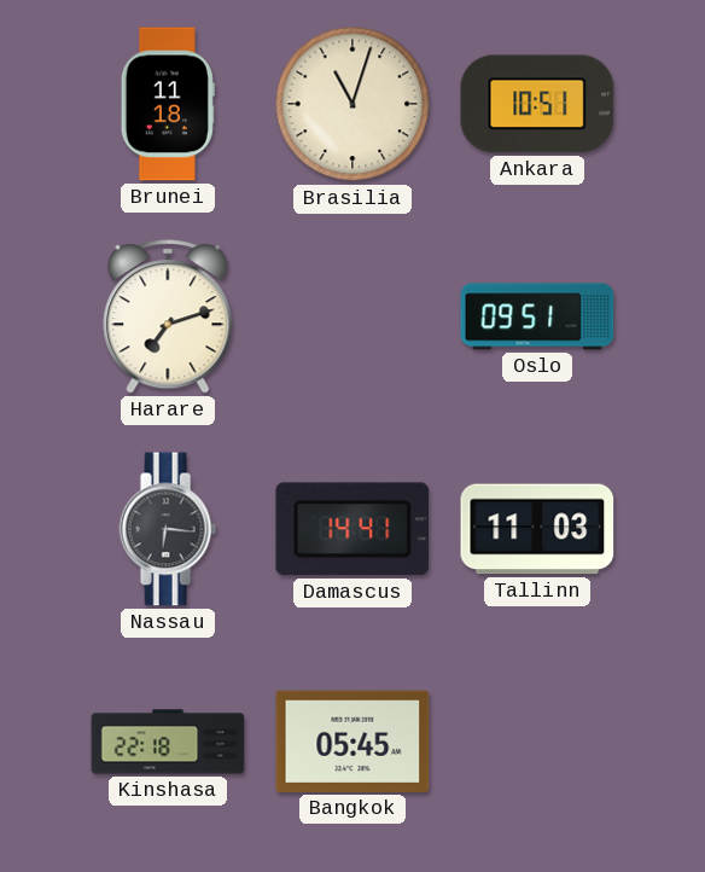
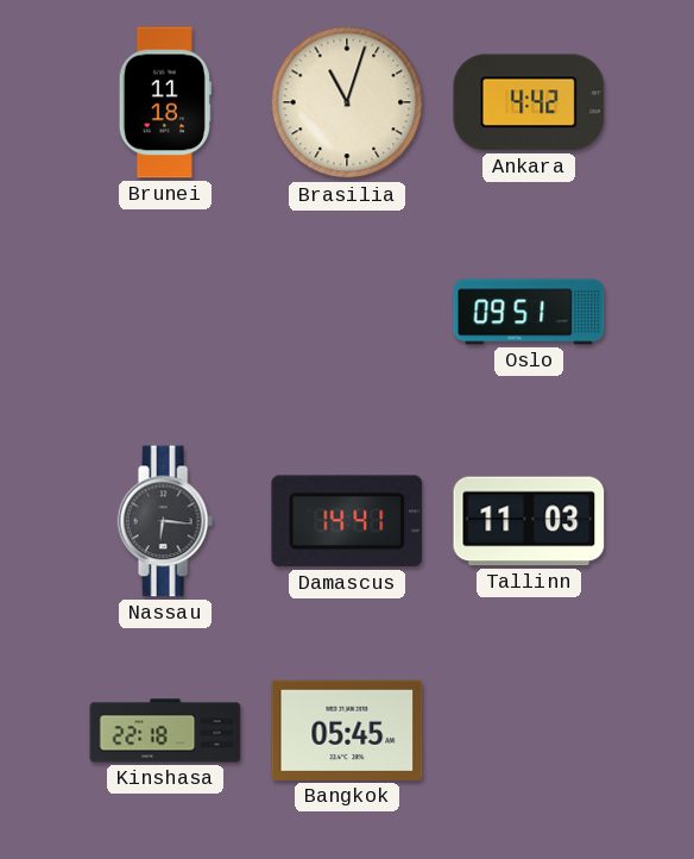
Ankara: 10:51 -> 4:42 (529, 102)
Harare: 7:12 -> none (168, 316)
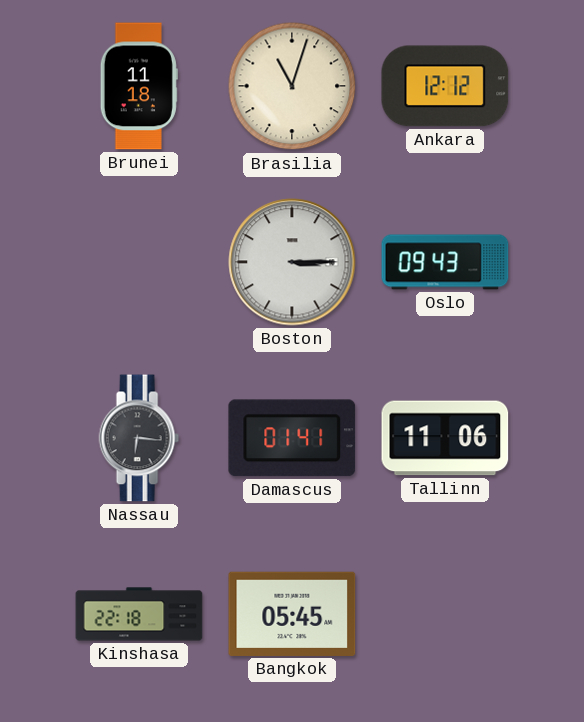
Ankara: 4:42 -> 12:12 (445, 86)
Boston: none -> 3:15 (292, 262)
Oslo: 09:51 -> 09:43 (445, 262)
Damascus: 14:41 -> 01:41 (292, 438)
Tallinn: 11:03 -> 11:06 (445, 438)
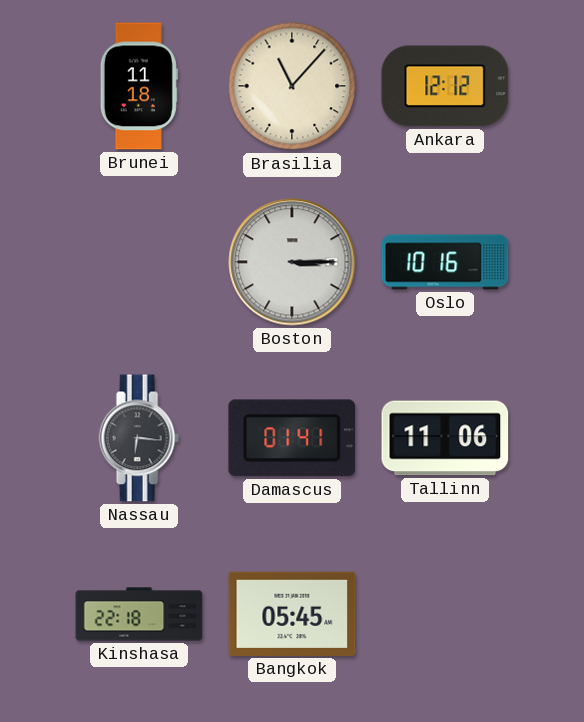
Brasilia: 11:03 -> 11:07 (292, 86)
Oslo: 09:43 -> 10:16 (445, 262)
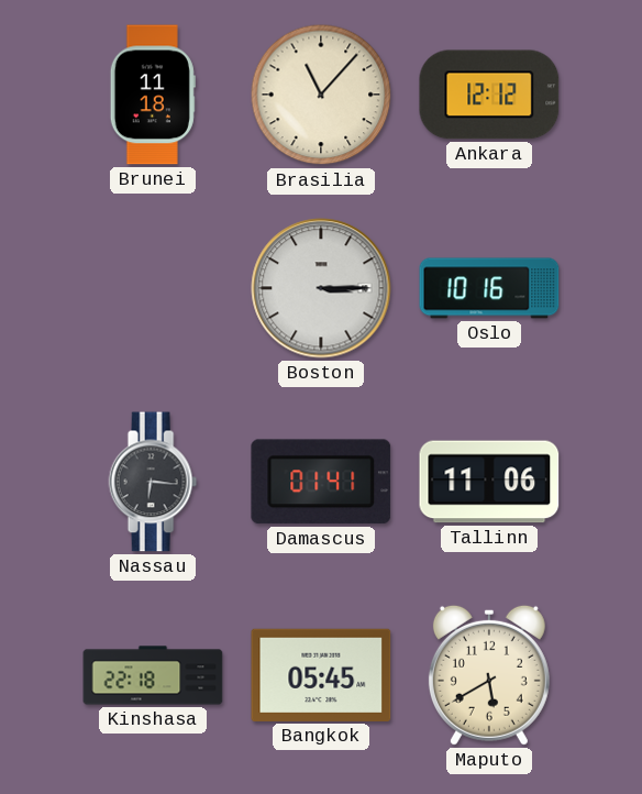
Maputo: none -> 5:40 (489, 675)
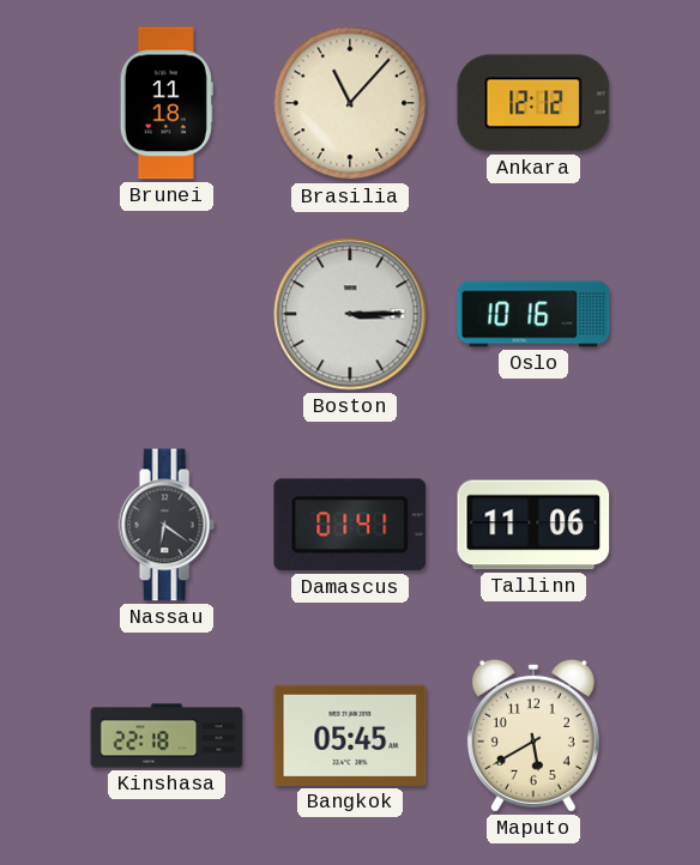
Nassau: 6:16 -> 6:21 (167, 525)
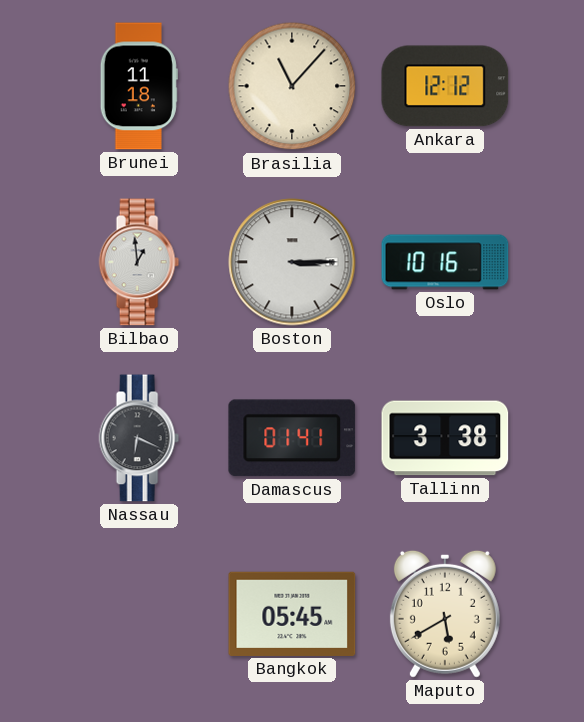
Bilbao: none -> 12:59 (139, 262)
Nassau: 6:21 -> 6:19 (139, 438)
Tallinn: 11:06 -> 3:38 (445, 438)
Kinshasa: 22:18 -> none (167, 736)
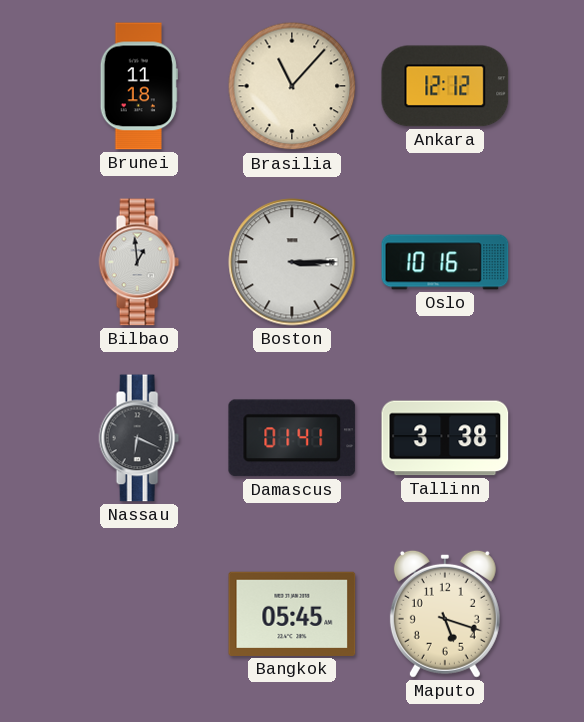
Maputo: 5:40 -> 5:18 (445, 614)
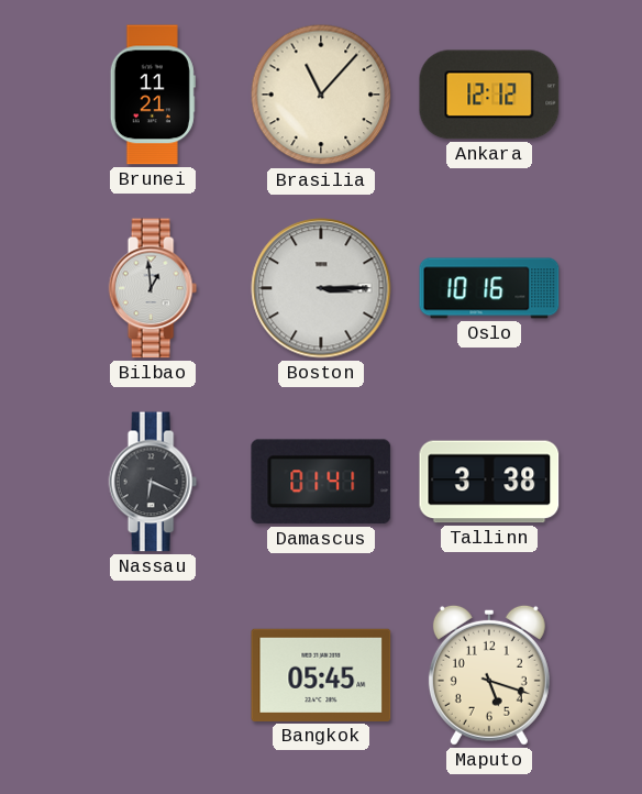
Brunei: 11:18 -> 11:21 (153, 95)
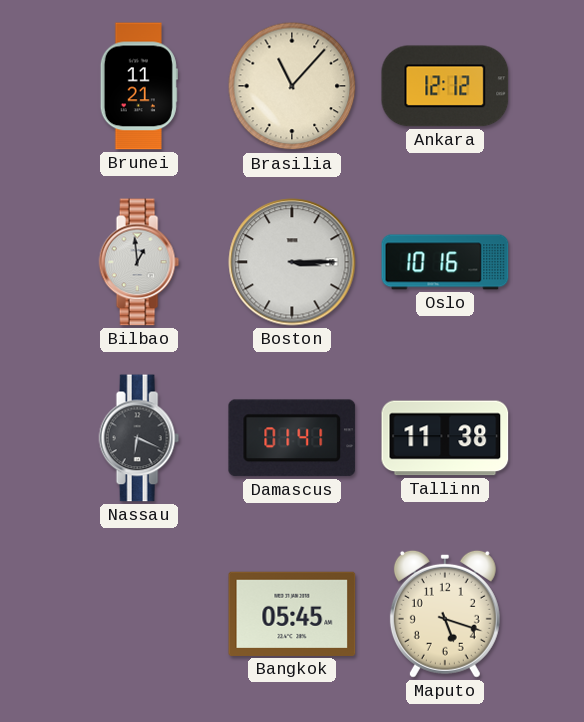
Tallinn: 3:38 -> 11:38 (445, 438)
